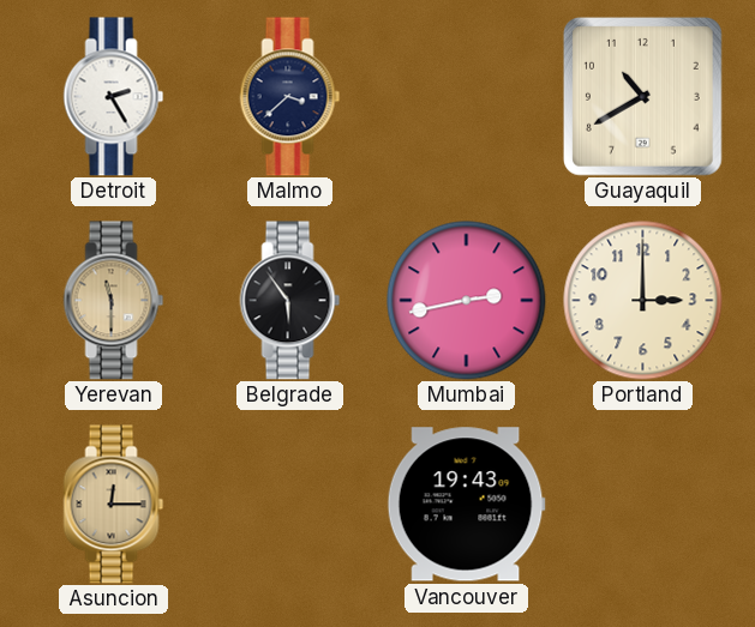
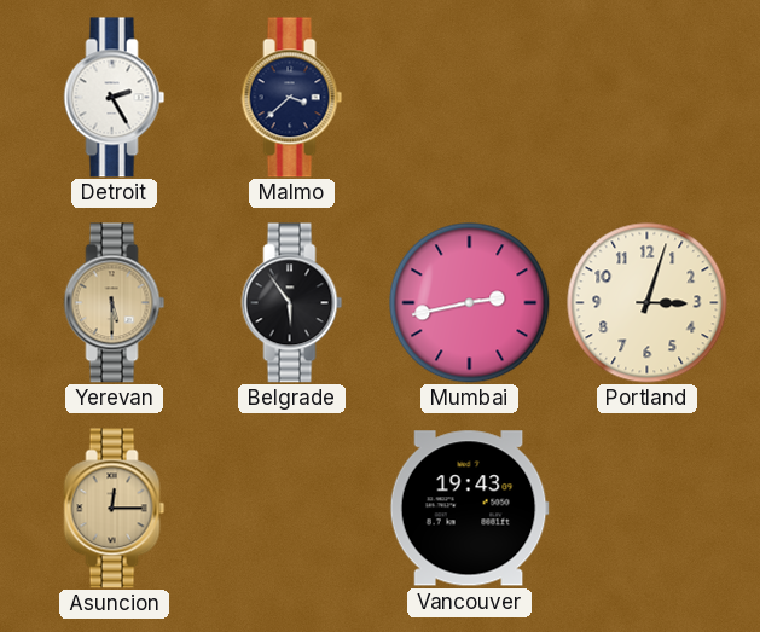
Guayaquil: 10:40 -> none (642, 96)
Yerevan: 11:30 -> 5:30 (115, 303)
Portland: 3:00 -> 3:03 (648, 303)
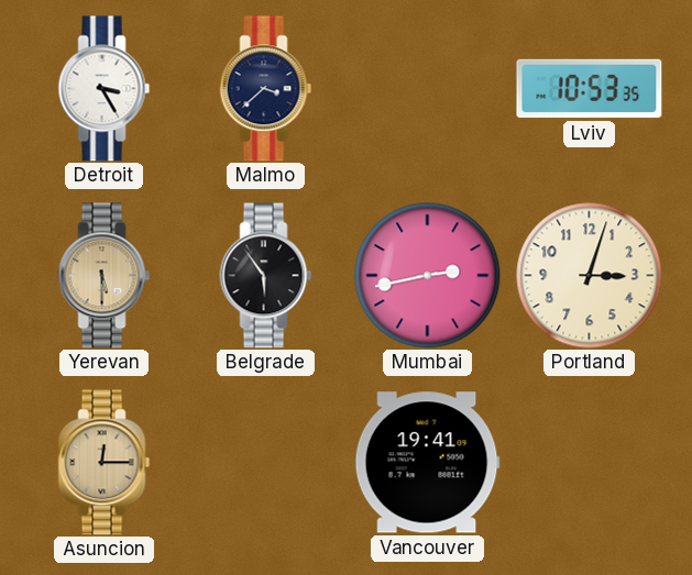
Detroit: 2:25 -> 3:25 (105, 89)
Lviv: none -> 10:53 (590, 89)
Vancouver: 19:43 -> 19:41 (427, 463)
